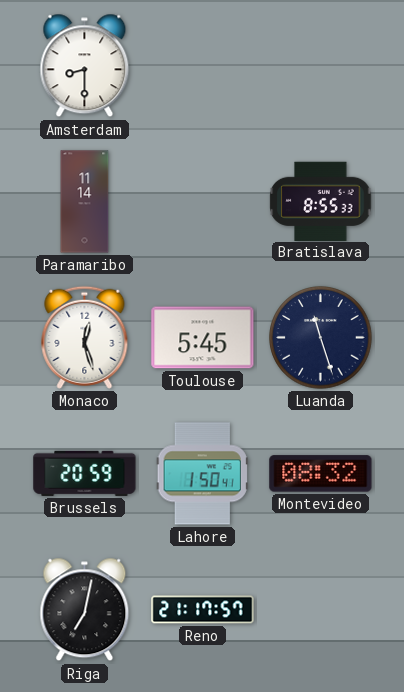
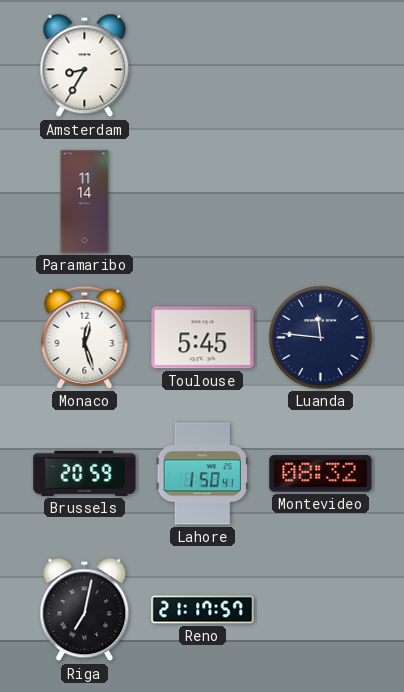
Amsterdam: 8:30 -> 8:35 (85, 66)
Bratislava: 8:55 -> none (321, 201)
Luanda: 11:27 -> 11:46 (321, 338)
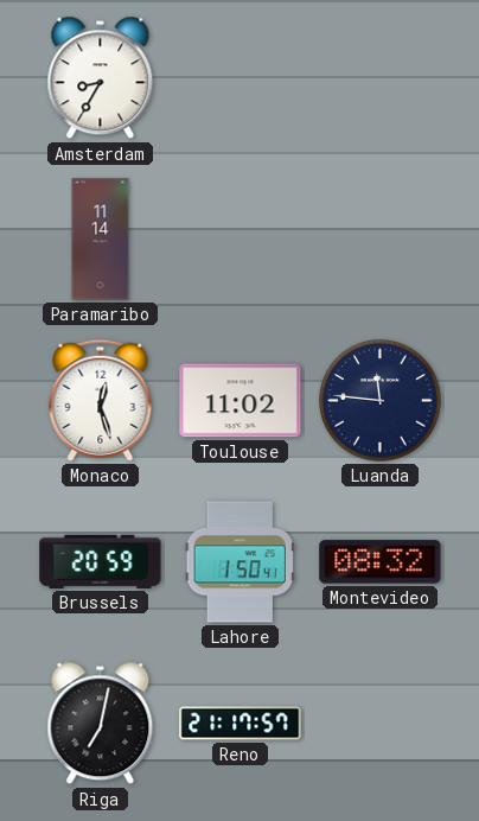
Toulouse: 5:45 -> 11:02 (241, 401)
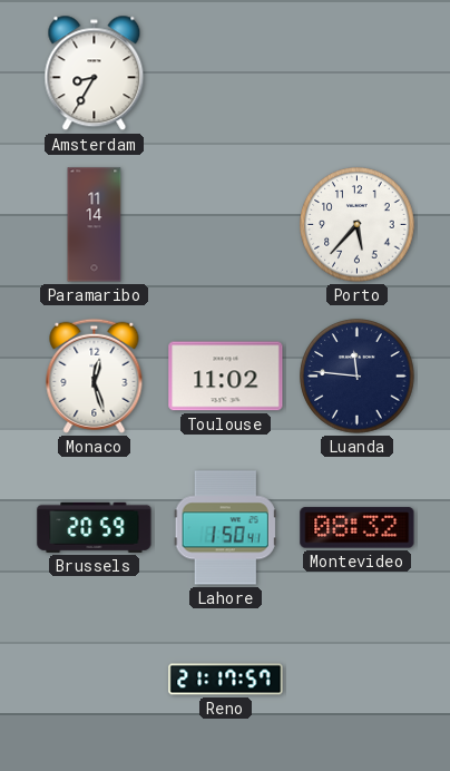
Porto: none -> 5:37 (358, 225)
Riga: 7:02 -> none (101, 724)
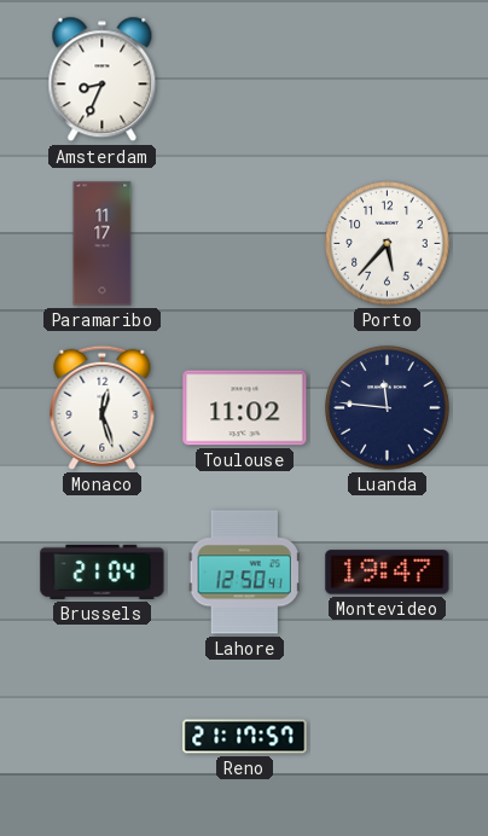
Amsterdam: 8:35 -> 8:34 (103, 80)
Paramaribo: 11:14 -> 11:17 (103, 244)
Brussels: 20:59 -> 21:04 (103, 571)
Lahore: 1:50 -> 12:50 (244, 573)
Montevideo: 08:32 -> 19:47 (388, 573)
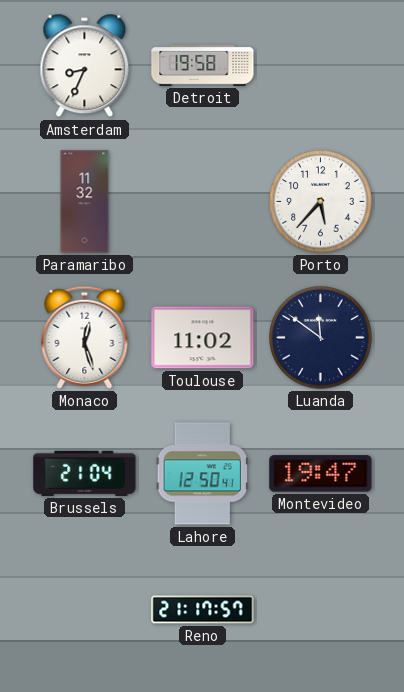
Detroit: none -> 19:58 (203, 65)
Paramaribo: 11:17 -> 11:32 (85, 202)
Luanda: 11:46 -> 11:51 (321, 338)
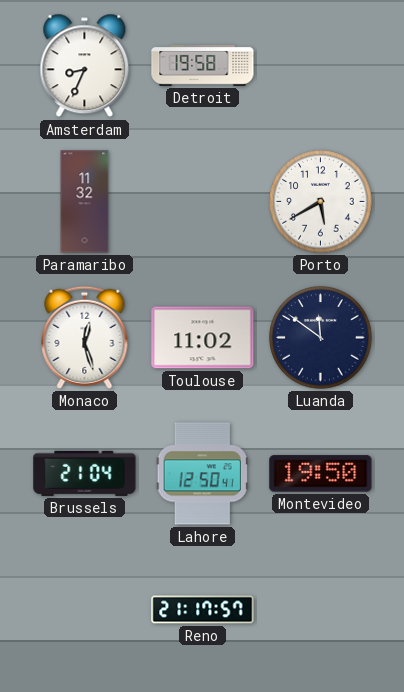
Porto: 5:37 -> 5:40 (321, 202)
Montevideo: 19:47 -> 19:50 (321, 474)
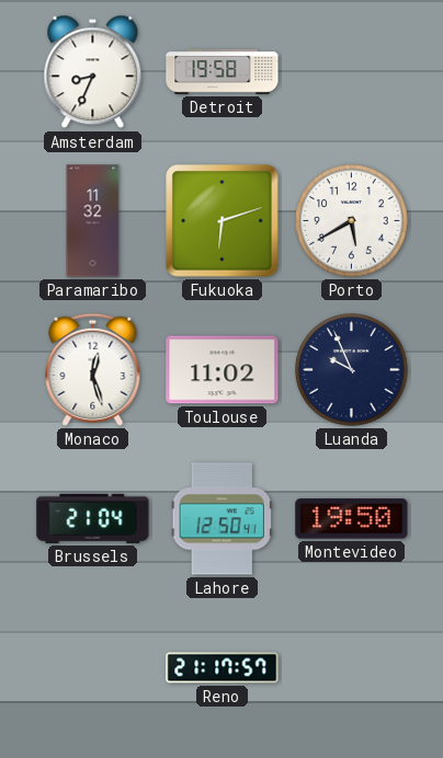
Fukuoka: none -> 6:12 (223, 221)
Luanda: 11:51 -> 9:56 (352, 370)
